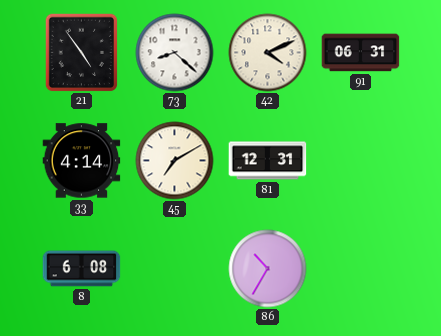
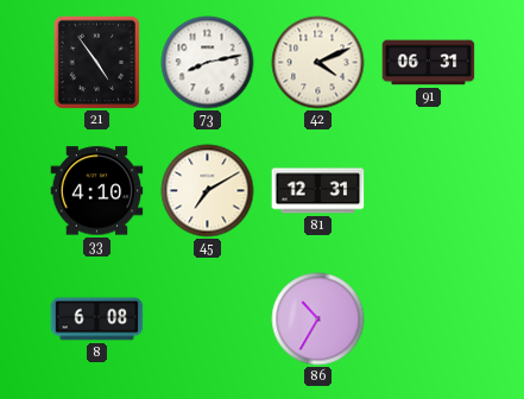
73: 8:22 -> 8:13 (208, 63)
33: 4:14 -> 4:10 (97, 191)
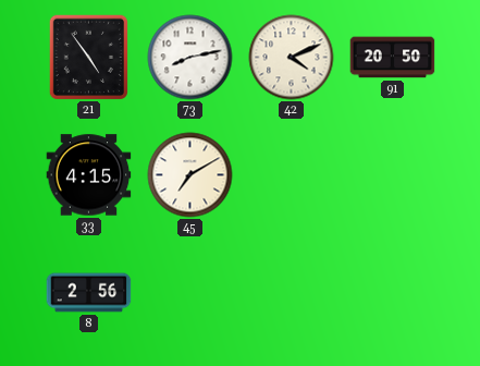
91: 06:31 -> 20:50 (393, 58)
33: 4:10 -> 4:15 (89, 175)
81: 12:31 -> none (318, 191)
8: 6:08 -> 2:56 (89, 293)
86: 10:35 -> none (318, 319)
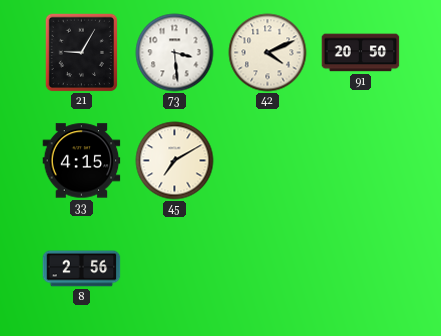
21: 4:54 -> 9:05 (81, 52)
73: 8:13 -> 3:29 (175, 53)
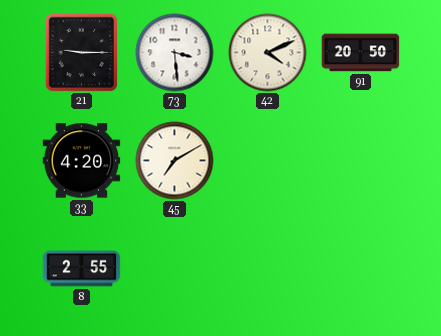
21: 9:05 -> 9:15 (81, 52)
33: 4:15 -> 4:20 (82, 161)
8: 2:56 -> 2:55 (82, 269)
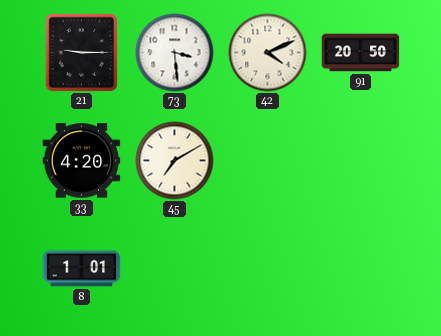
8: 2:55 -> 1:01 (82, 269)
